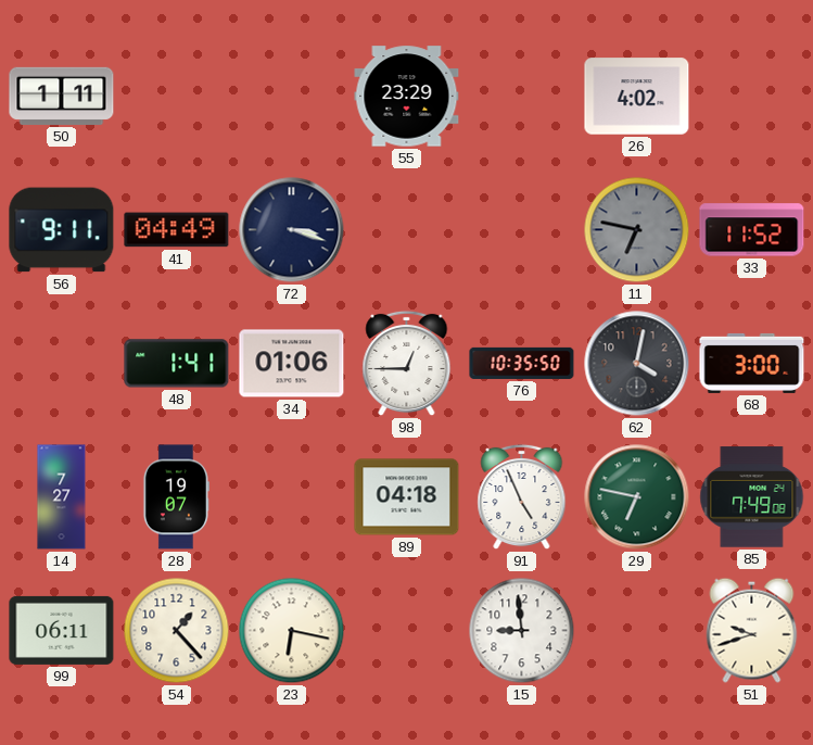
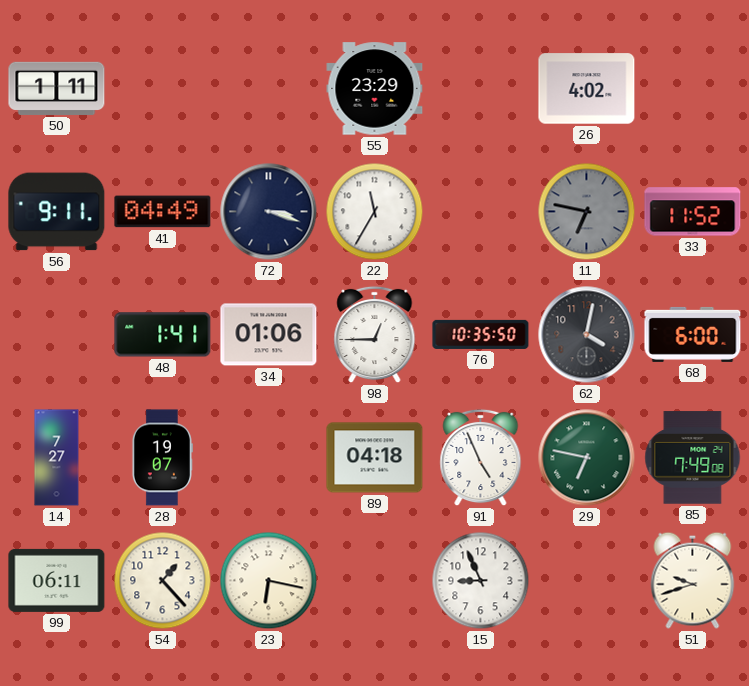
22: none -> 11:35 (375, 212)
68: 3:00 -> 6:00 (693, 334)
15: 8:59 -> 8:56 (481, 581)
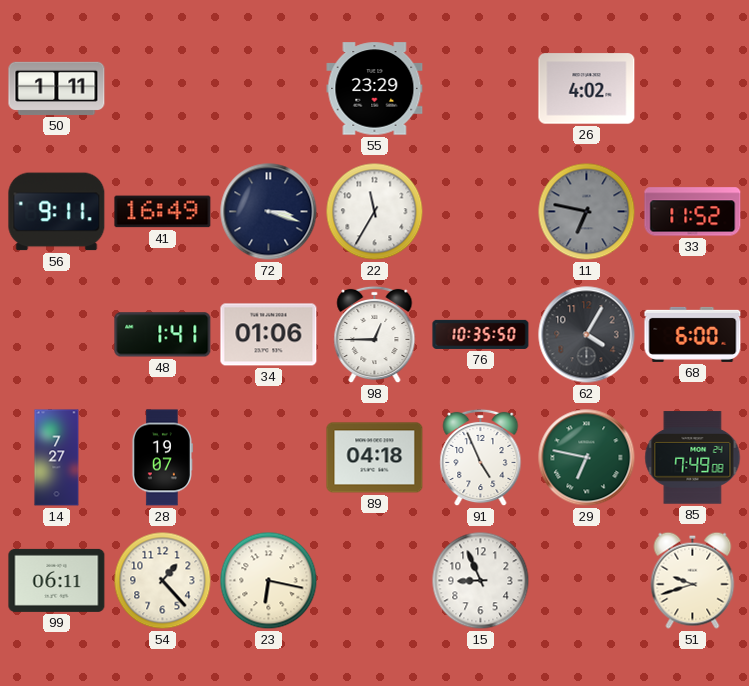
41: 04:49 -> 16:49 (163, 212)
62: 4:02 -> 4:05 (587, 335)
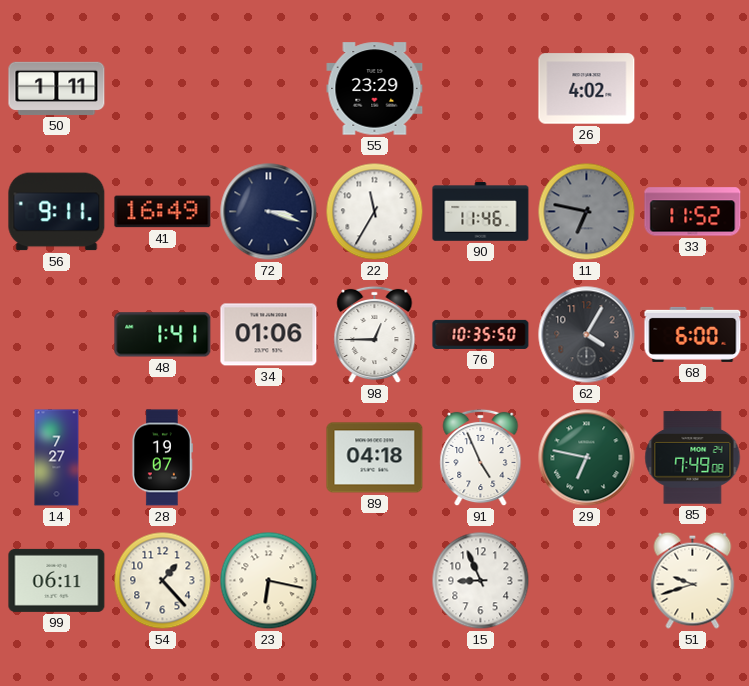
90: none -> 11:46 (481, 212)
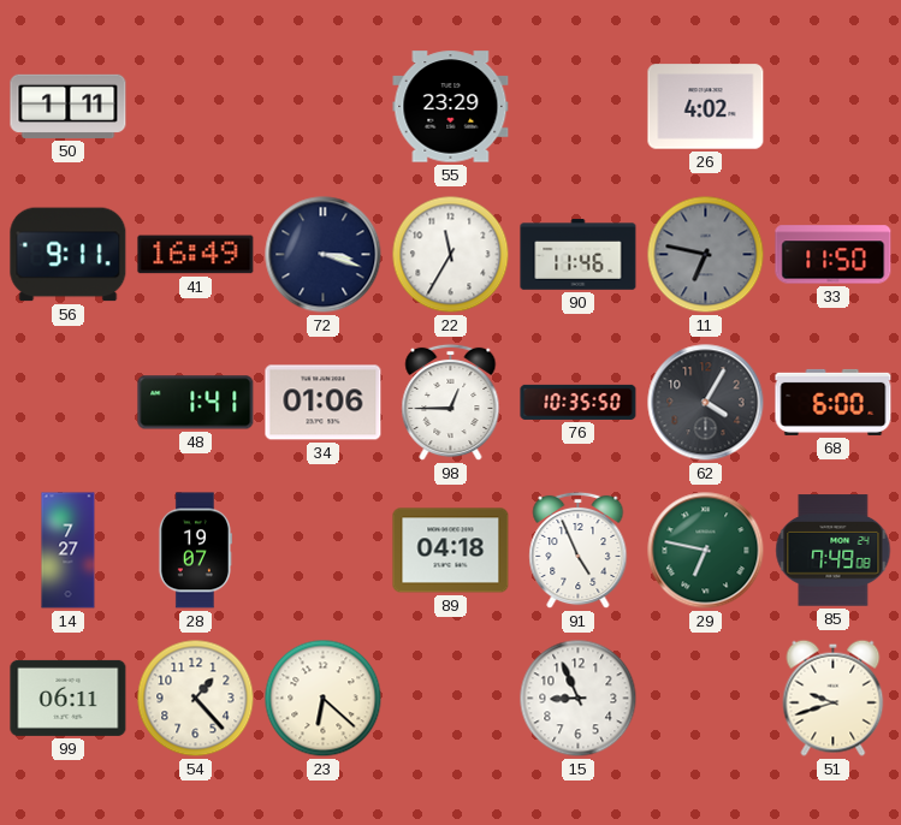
33: 11:52 -> 11:50 (834, 255)
23: 6:17 -> 6:22 (324, 699)
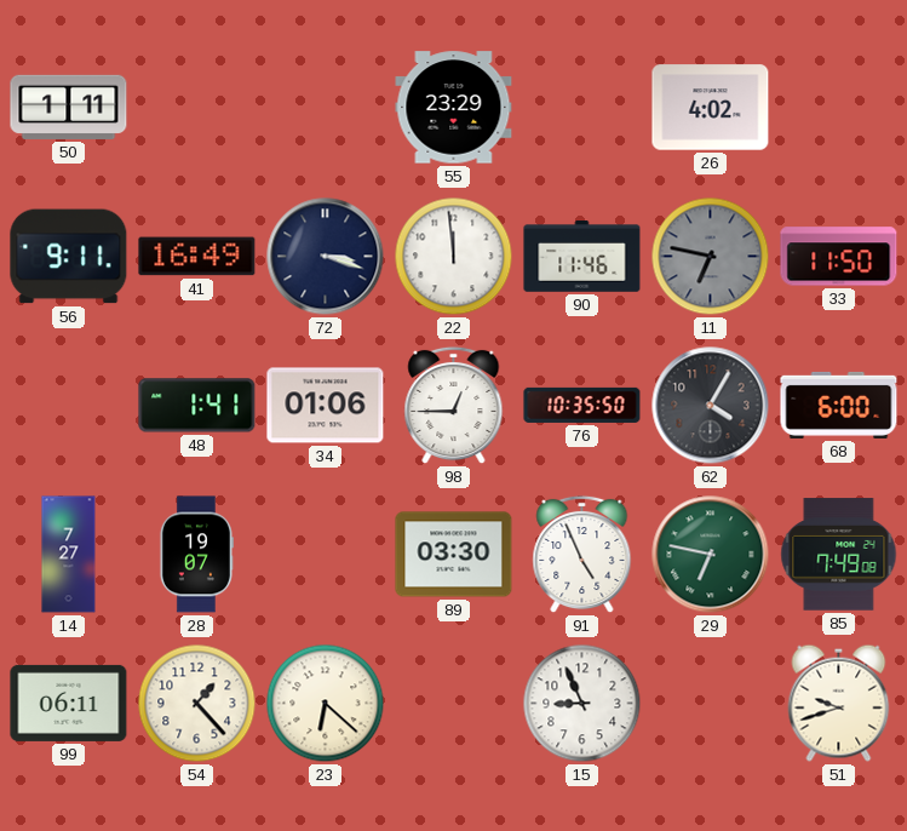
22: 11:35 -> 11:59 (454, 257)
89: 04:18 -> 03:30 (454, 555)
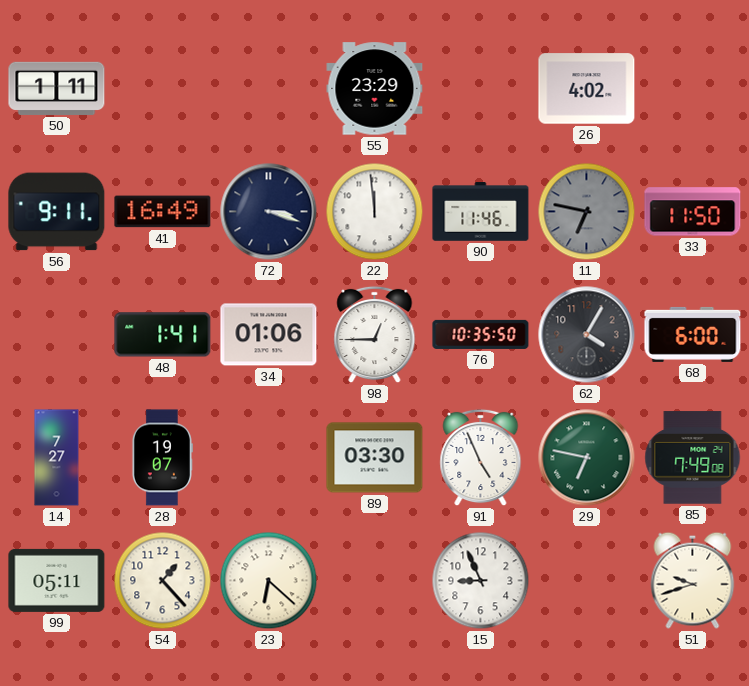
99: 06:11 -> 05:11 (57, 580)
